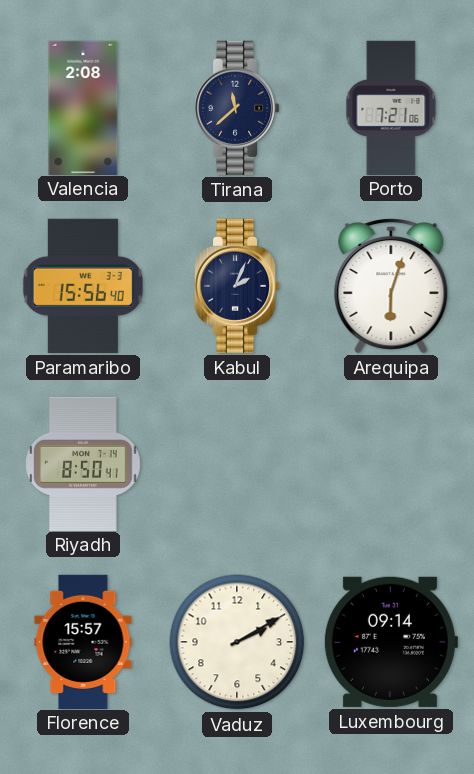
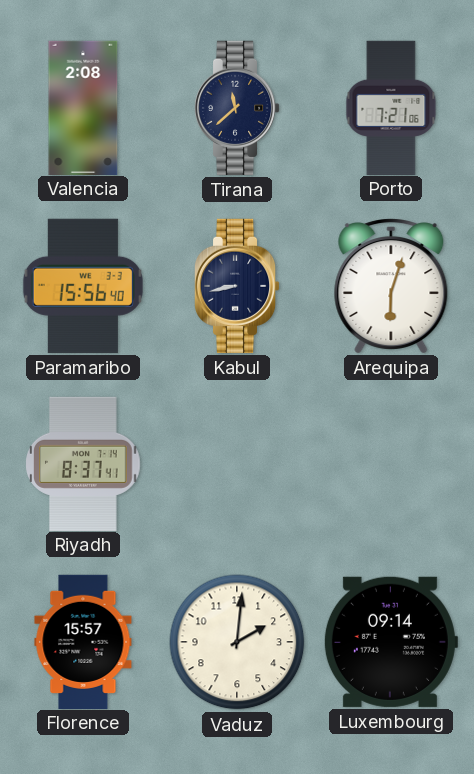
Kabul: 2:04 -> 8:43 (237, 286)
Riyadh: 8:50 -> 8:37 (83, 463)
Vaduz: 2:10 -> 2:01 (237, 642)
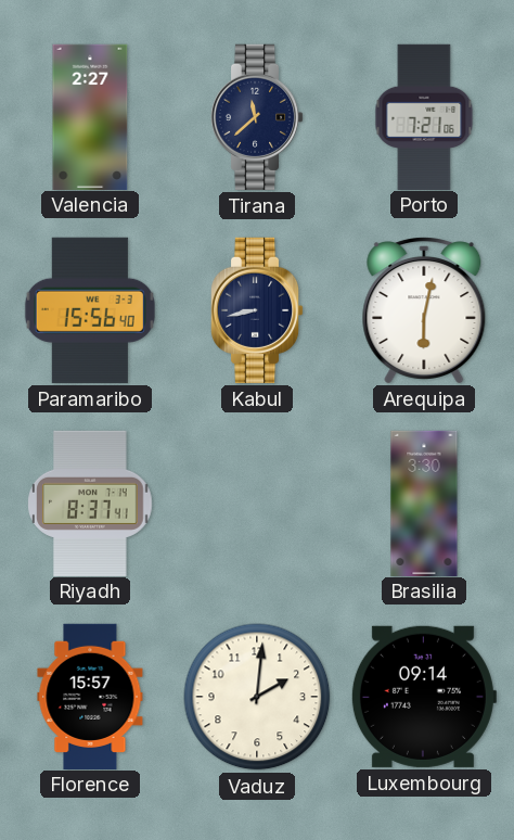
Valencia: 2:08 -> 2:27 (90, 116)
Arequipa: 6:03 -> 6:02 (424, 310)
Brasilia: none -> 3:30 (424, 502)
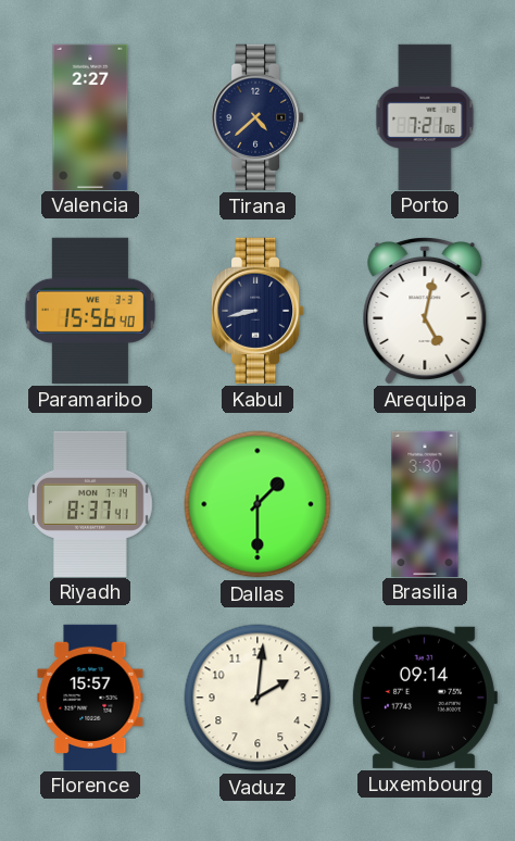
Tirana: 11:38 -> 4:38 (257, 117)
Arequipa: 6:02 -> 5:02 (425, 311)
Dallas: none -> 1:30 (257, 504)
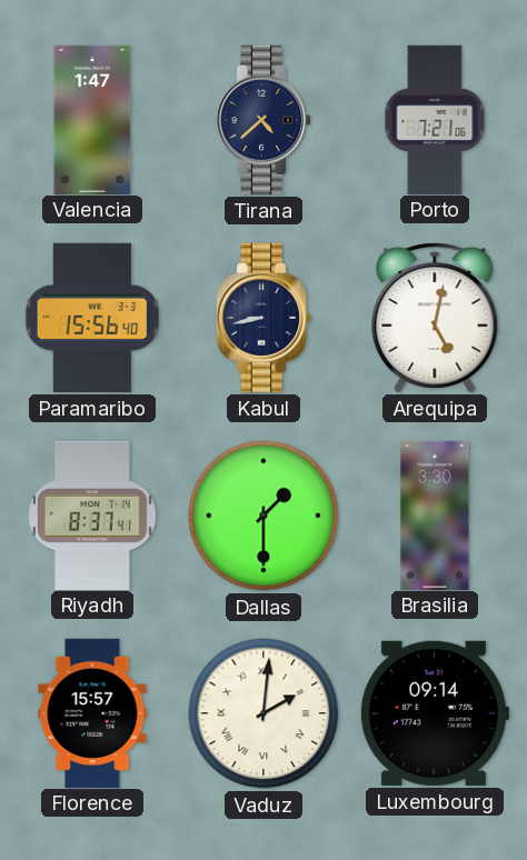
Valencia: 2:27 -> 1:47 (92, 119)
Vaduz numerals: Arabic -> Roman (263, 713)
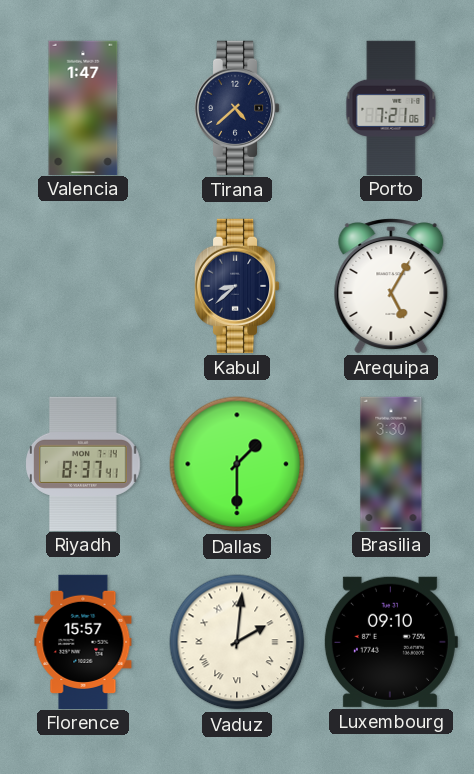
Paramaribo: 15:56 -> none (92, 318)
Kabul: 8:43 -> 8:38 (237, 286)
Arequipa: 5:02 -> 5:05 (391, 286)
Luxembourg: 09:14 -> 09:10 (390, 642)
